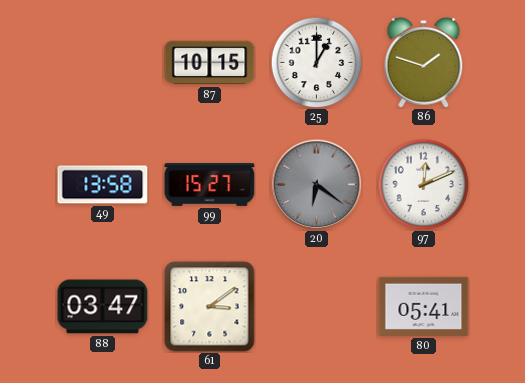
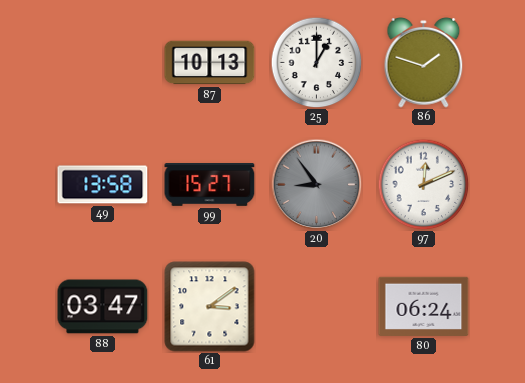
87: 10:15 -> 10:13 (210, 63)
20: 6:21 -> 8:54 (316, 184)
80: 05:41 -> 06:24 (424, 306)
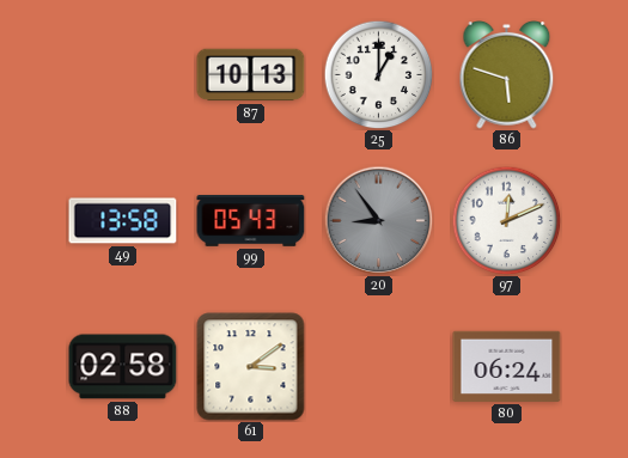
86: 1:48 -> 5:48 (507, 75)
99: 15:27 -> 05:43 (251, 221)
88: 03:47 -> 02:58 (123, 367)
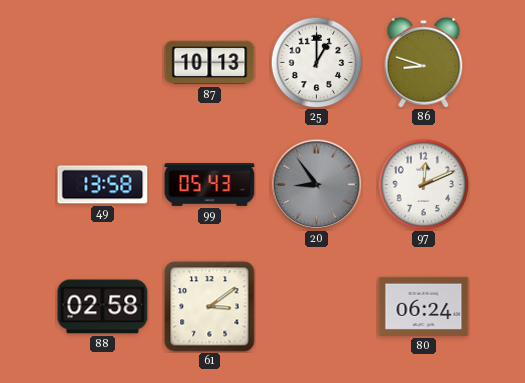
86: 5:48 -> 8:48 (424, 63)
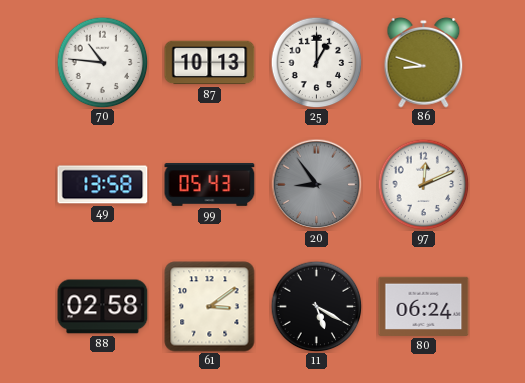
70: none -> 10:46 (102, 62)
11: none -> 5:20 (316, 306)
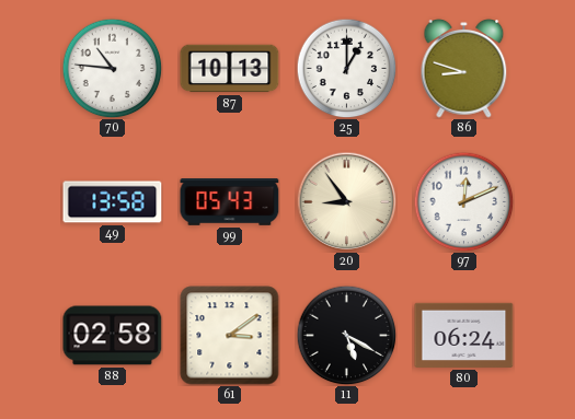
20 dial: grey -> cream (346, 201)
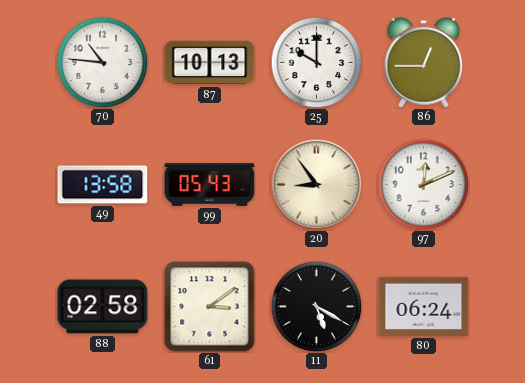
25: 1:00 -> 10:00 (316, 62)
86: 8:48 -> 12:45 (424, 63)
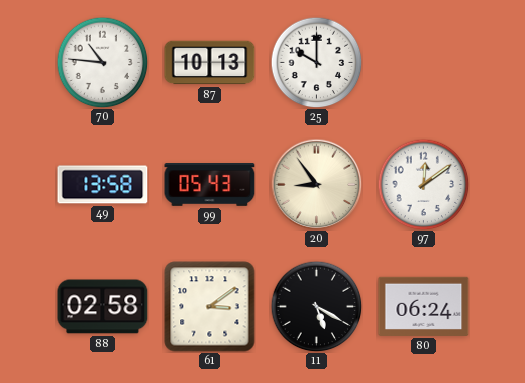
86: 12:45 -> none (424, 63)
97: 12:11 -> 12:09 (423, 184)
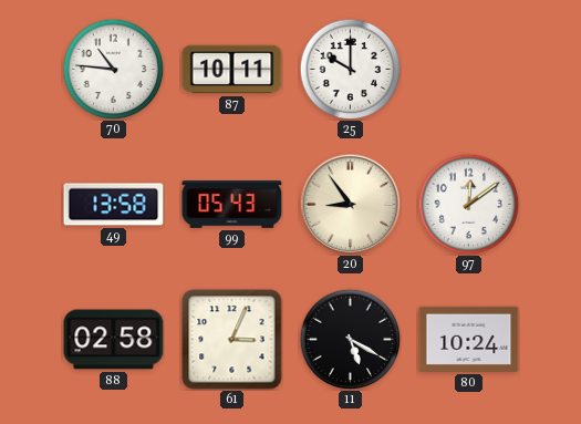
87: 10:13 -> 10:11 (232, 70)
61: 3:09 -> 3:04 (232, 340)
80: 06:24 -> 10:24 (469, 339)
